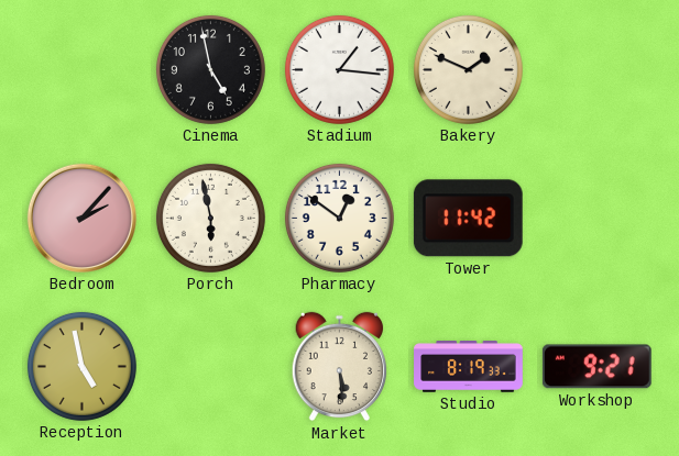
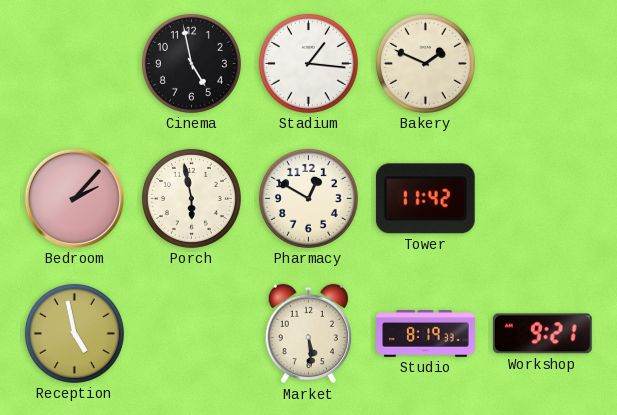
Pharmacy: 12:51 -> 12:50 (308, 198)
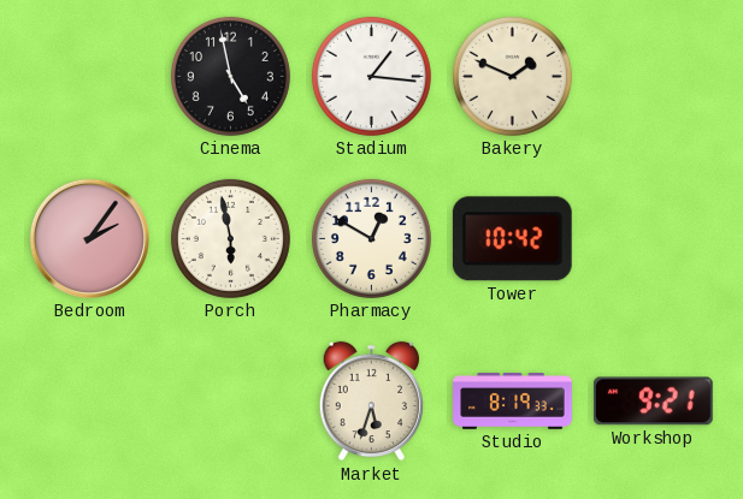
Bedroom: 2:07 -> 2:06 (89, 238)
Tower: 11:42 -> 10:42 (512, 239)
Reception: 4:58 -> none (74, 333)
Market: 5:29 -> 5:33 (371, 402)
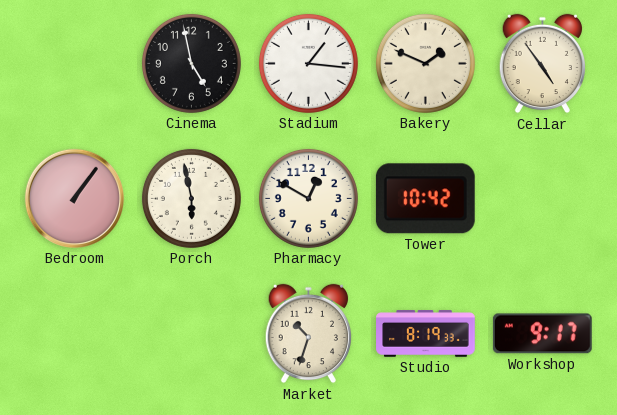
Cellar: none -> 4:54 (542, 64)
Bedroom: 2:06 -> 1:06 (74, 198)
Market: 5:33 -> 10:33 (308, 334)
Workshop: 9:21 -> 9:17 (542, 334)
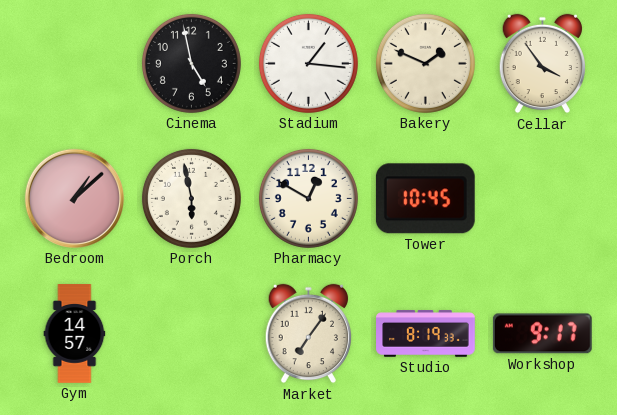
Cellar: 4:54 -> 3:54 (542, 64)
Bedroom: 1:06 -> 1:08 (74, 198)
Tower: 10:42 -> 10:45 (425, 199)
Gym: none -> 14:57 (75, 334)
Market: 10:33 -> 7:06 (308, 334)
